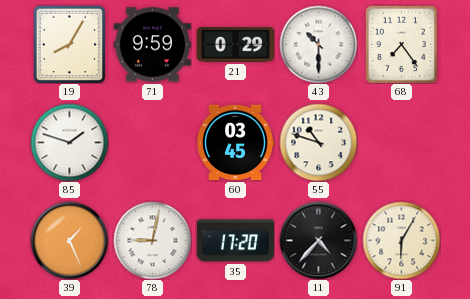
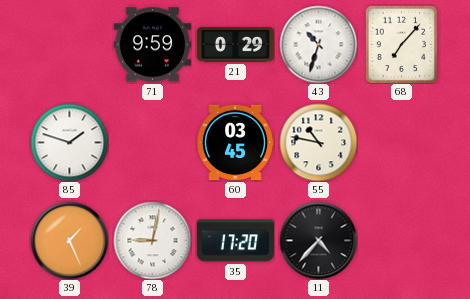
19: 8:05 -> none (70, 44)
43: 10:30 -> 10:33 (318, 44)
68: 7:24 -> 7:07 (402, 44)
55: 10:48 -> 10:47 (318, 142)
91: 6:05 -> none (401, 240)
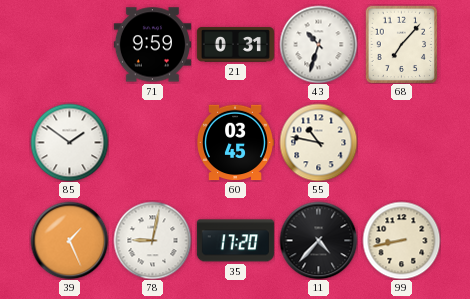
21: 0:29 -> 0:31 (235, 45)
85: 1:48 -> 1:51 (69, 142)
99: none -> 8:43 (401, 240)
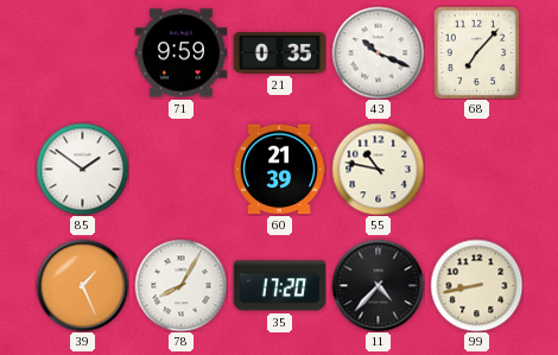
21: 0:31 -> 0:35 (279, 53)
43: 10:33 -> 10:19 (378, 52)
60: 03:45 -> 21:39 (279, 170)
78: 9:02 -> 8:05 (180, 285)
